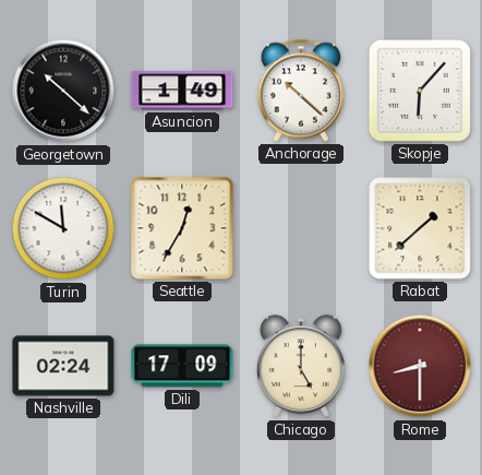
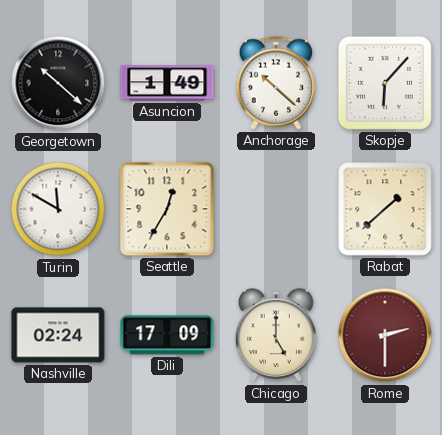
Rome: 8:30 -> 2:30 (385, 335)
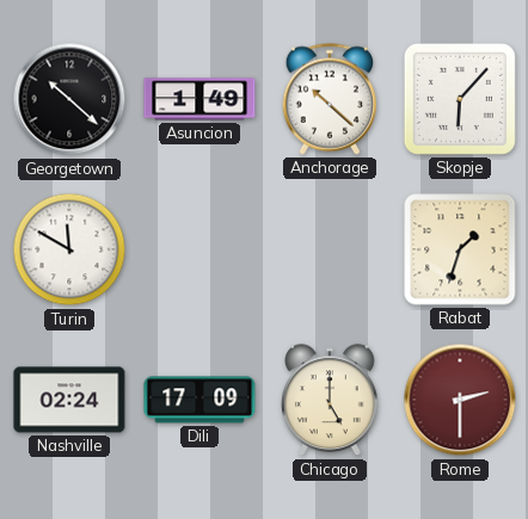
Seattle: 12:35 -> none (167, 209)
Rabat: 1:38 -> 1:33 (460, 249)
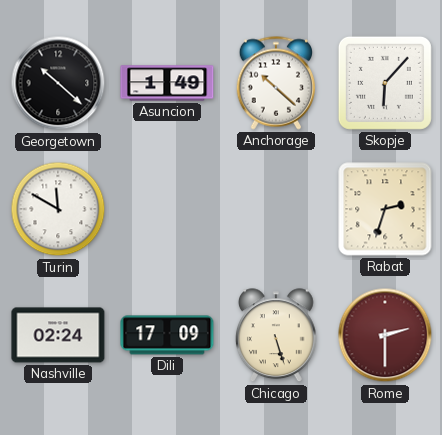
Rabat: 1:33 -> 2:33 (385, 209)
Chicago: 5:00 -> 5:27 (276, 336)
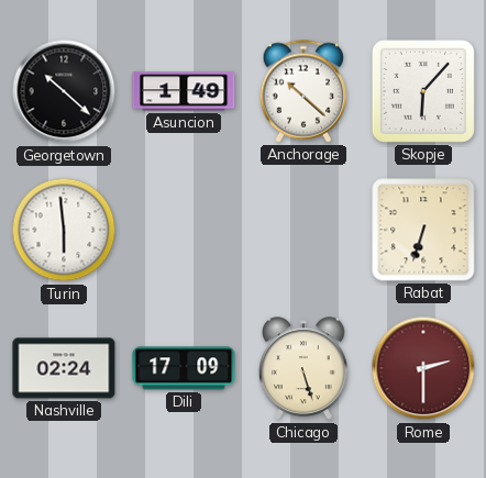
Turin: 11:50 -> 5:59 (64, 230)
Rabat: 2:33 -> 6:33 (423, 230)
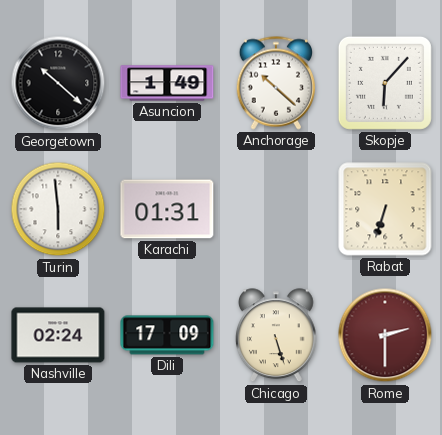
Karachi: none -> 01:31 (167, 209)
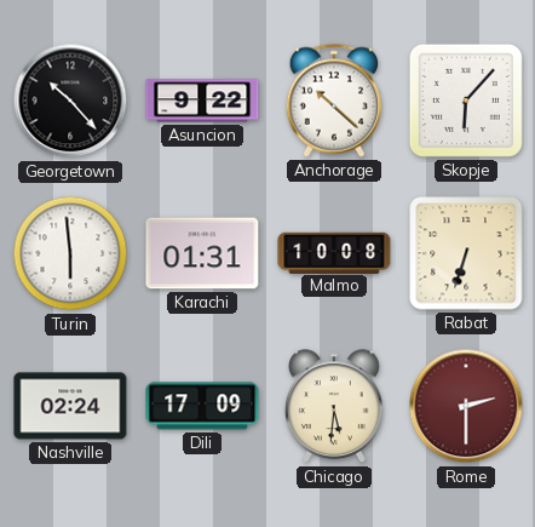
Georgetown: 10:22 -> 10:23 (70, 101)
Asuncion: 1:49 -> 9:22 (202, 101)
Malmo: none -> 10:08 (334, 252)
Chicago: 5:27 -> 5:31 (334, 407)
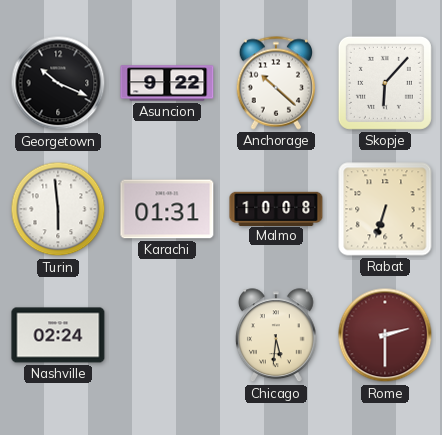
Georgetown: 10:23 -> 10:19 (58, 83)
Dili: 17:09 -> none (202, 406)
